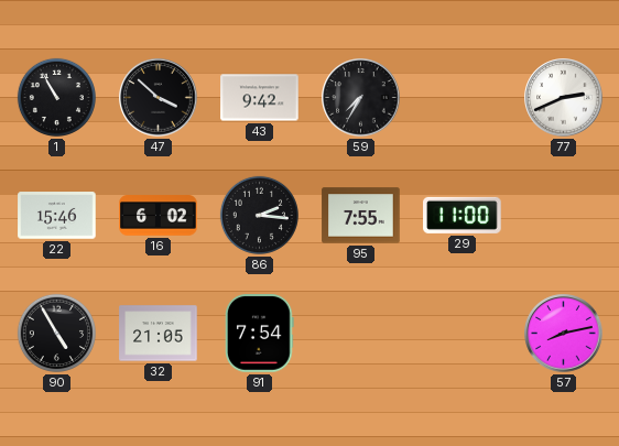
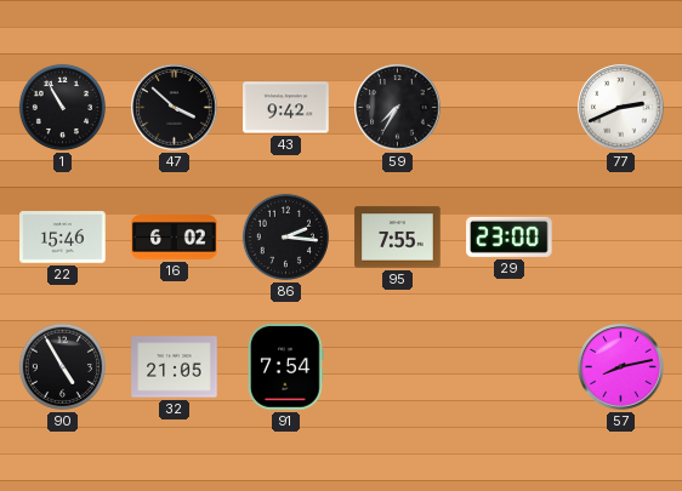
29: 11:00 -> 23:00 (510, 236)
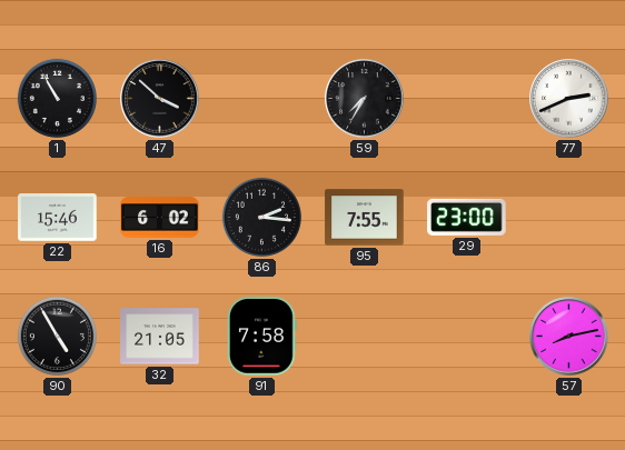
43: 9:42 -> none (286, 108)
91: 7:54 -> 7:58 (261, 337)
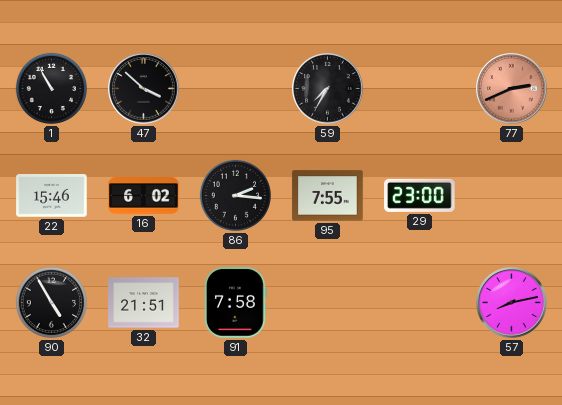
77 dial: white -> salmon (512, 89)
32: 21:05 -> 21:51 (144, 303)
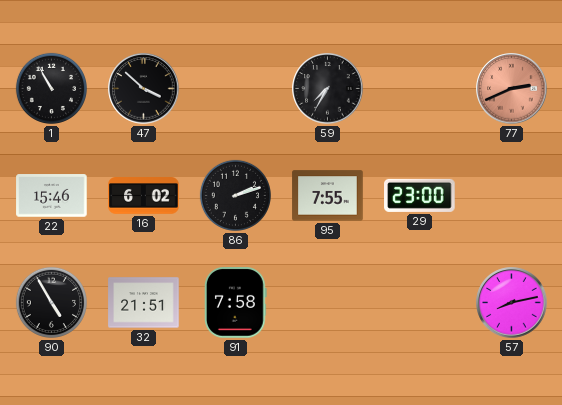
86: 2:16 -> 2:12 (235, 195)
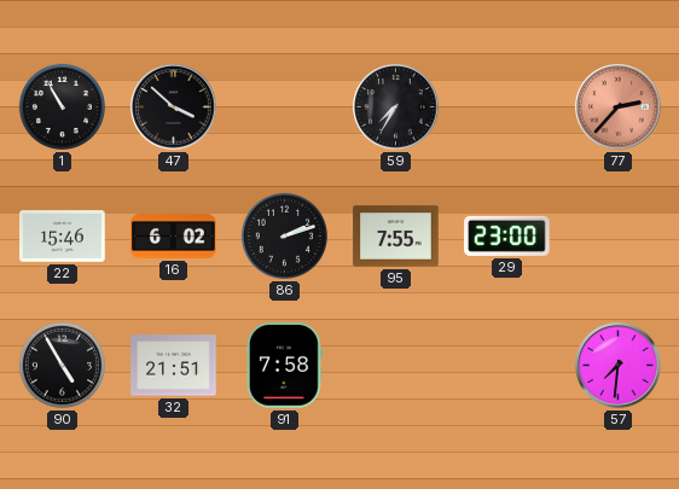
77: 2:41 -> 2:37 (619, 107)
57: 8:13 -> 7:31 (619, 366)
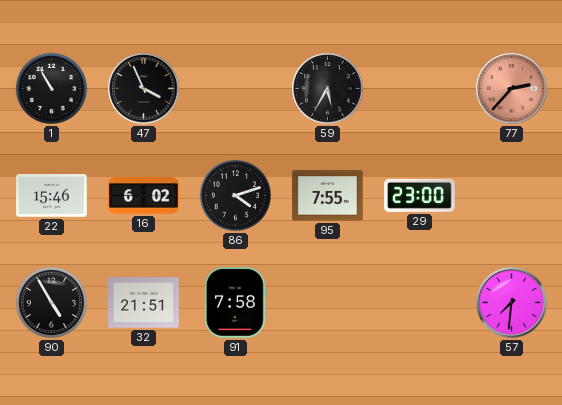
47: 3:52 -> 3:56 (144, 89)
59: 7:35 -> 5:35 (328, 89)
86: 2:12 -> 4:12 (235, 195)
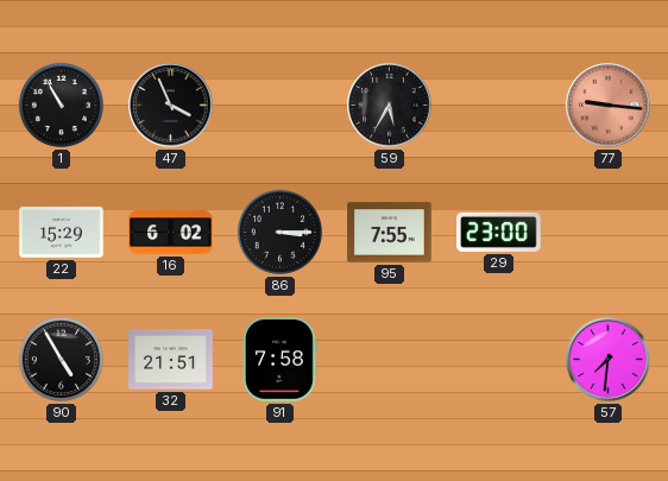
77: 2:37 -> 9:16 (609, 106)
22: 15:46 -> 15:29 (62, 233)
86: 4:12 -> 3:15 (279, 232)
